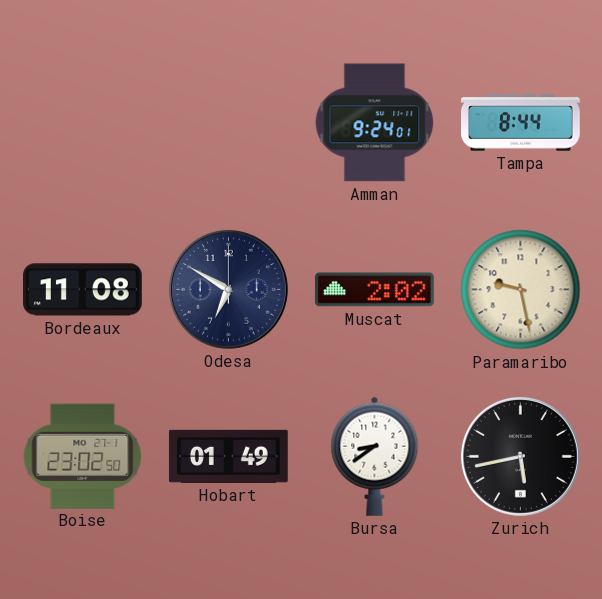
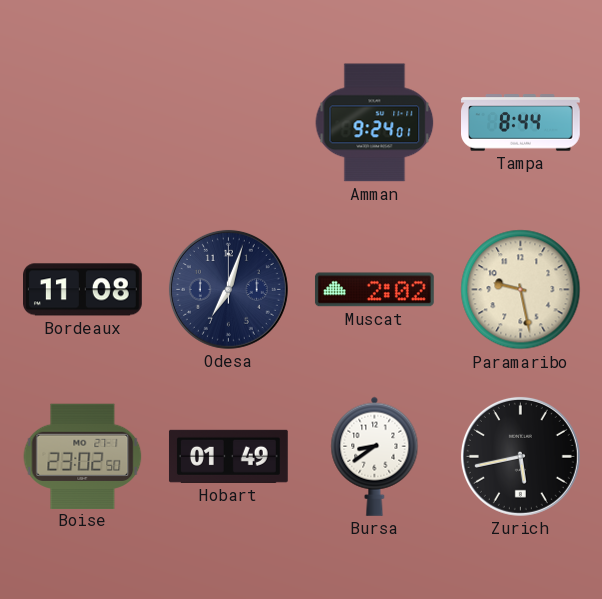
Odesa: 6:50 -> 7:03 (228, 289)
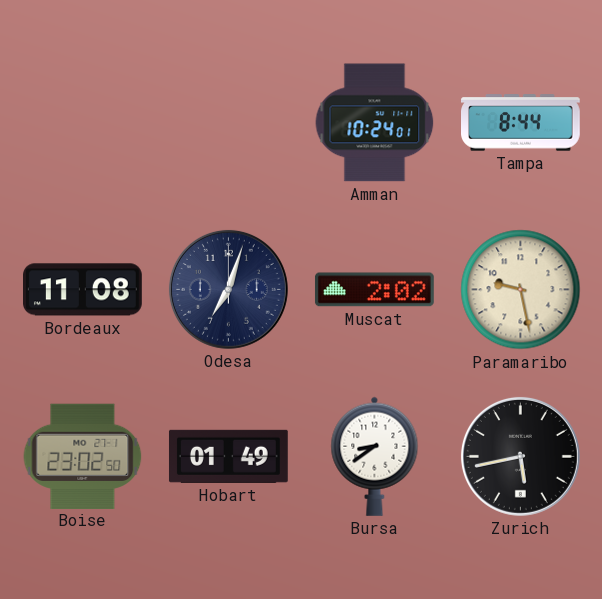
Amman: 9:24 -> 10:24 (375, 123)
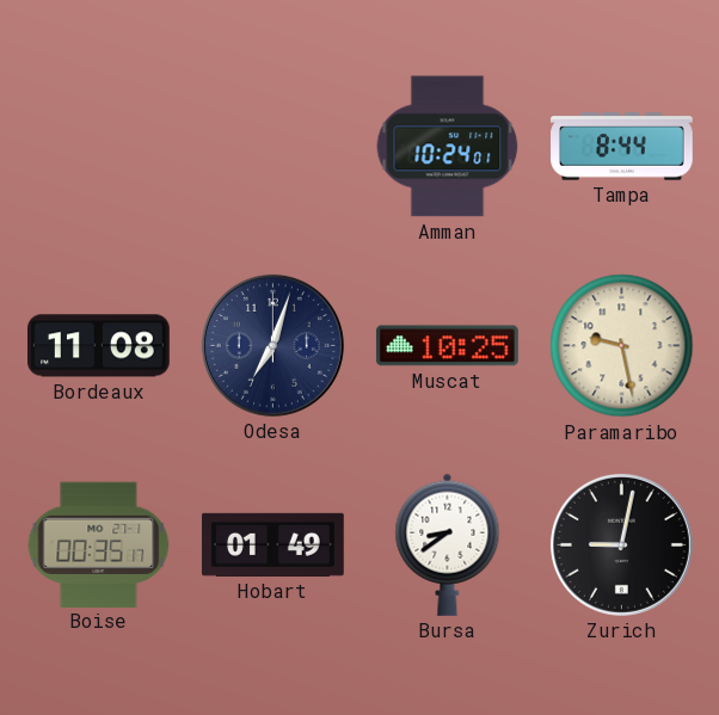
Muscat: 2:02 -> 10:25 (447, 346)
Boise: 23:02 -> 00:35 (99, 544)
Zurich: 5:43 -> 9:02 (621, 544)
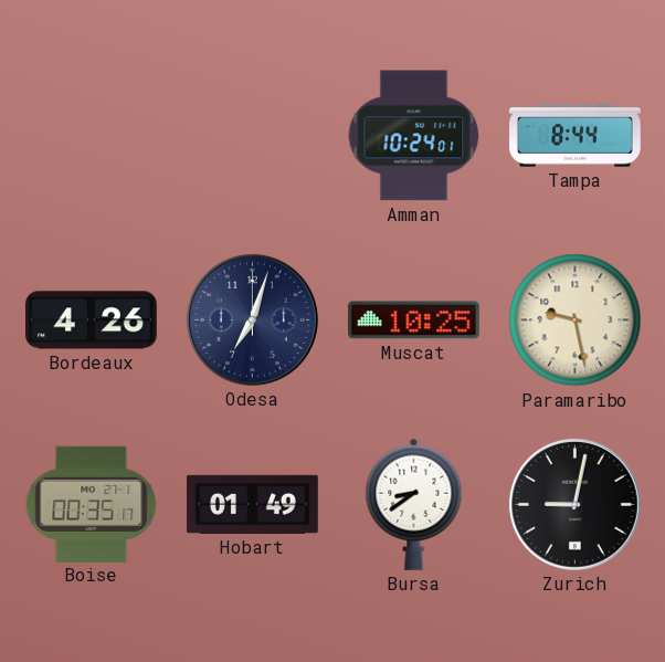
Bordeaux: 11:08 -> 4:26 (92, 321)
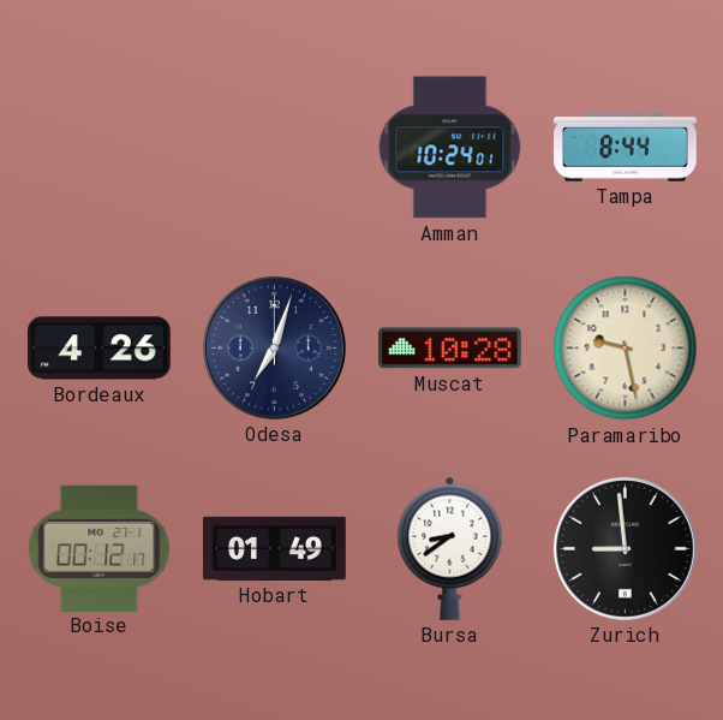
Muscat: 10:25 -> 10:28 (449, 349)
Boise: 00:35 -> 00:12 (100, 548)
Zurich: 9:02 -> 8:59 (625, 548)
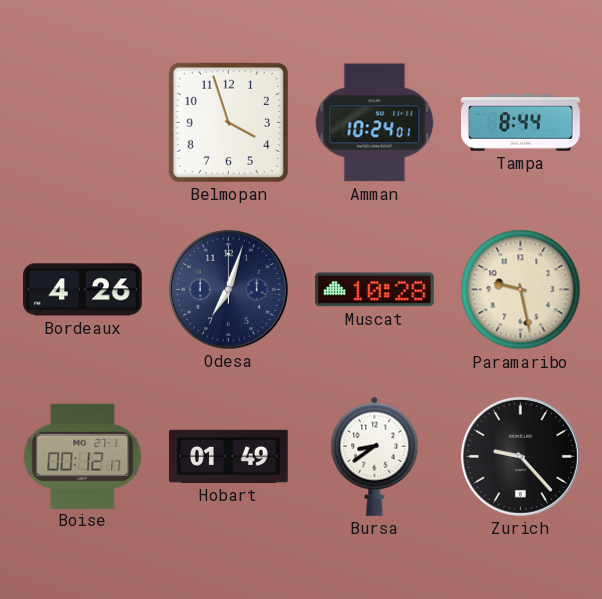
Belmopan: none -> 3:57 (228, 122)
Zurich: 8:59 -> 9:23 (520, 456)
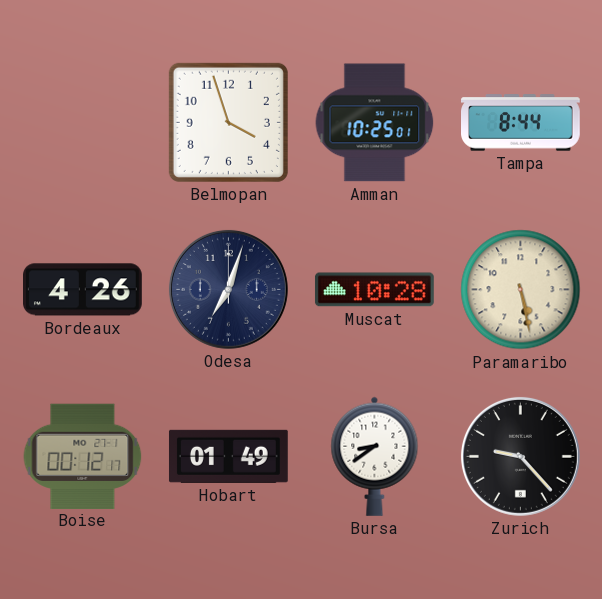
Amman: 10:24 -> 10:25 (375, 123)
Paramaribo: 9:28 -> 5:28 (521, 290)
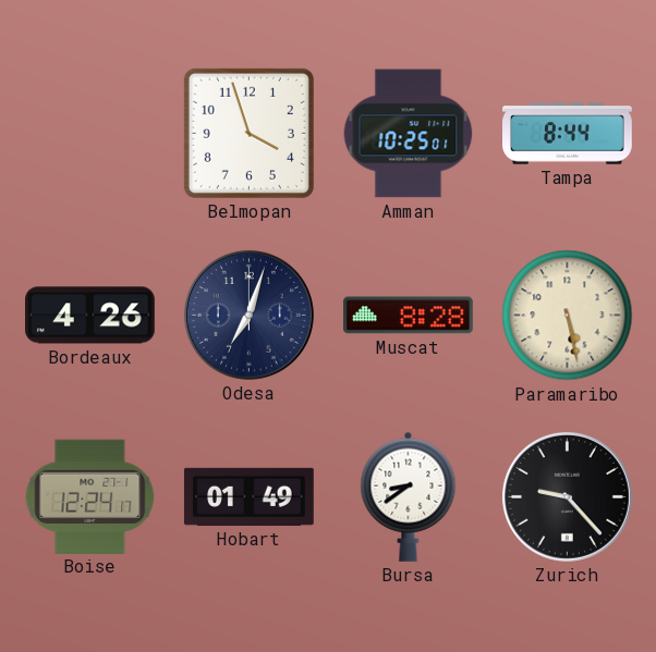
Muscat: 10:28 -> 8:28 (408, 316)
Boise: 00:12 -> 12:24 (90, 496)
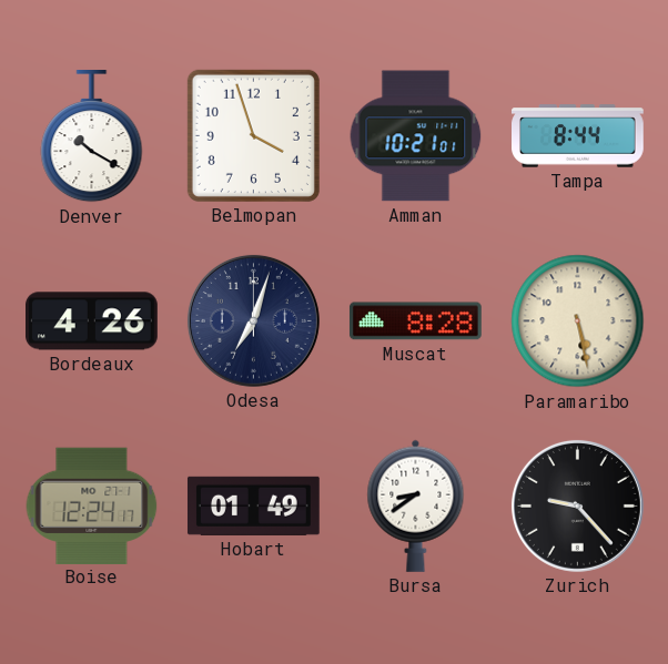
Denver: none -> 10:20 (92, 137)
Amman: 10:25 -> 10:21 (416, 136)
